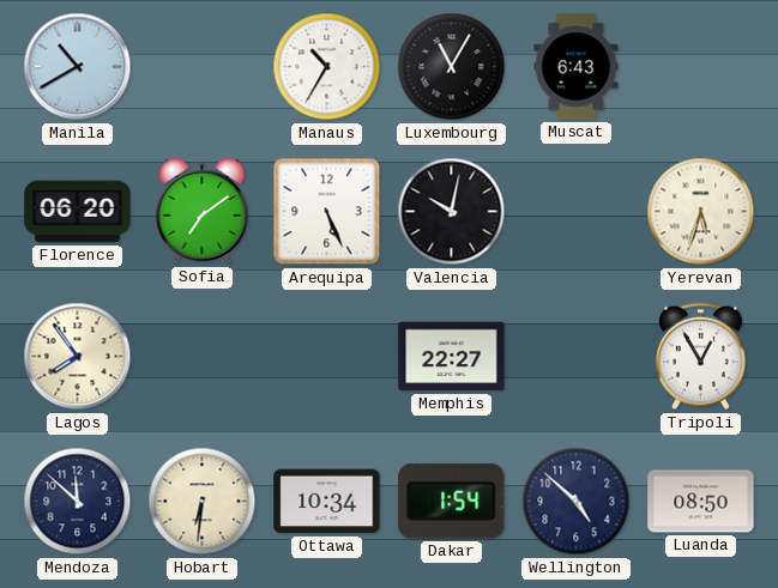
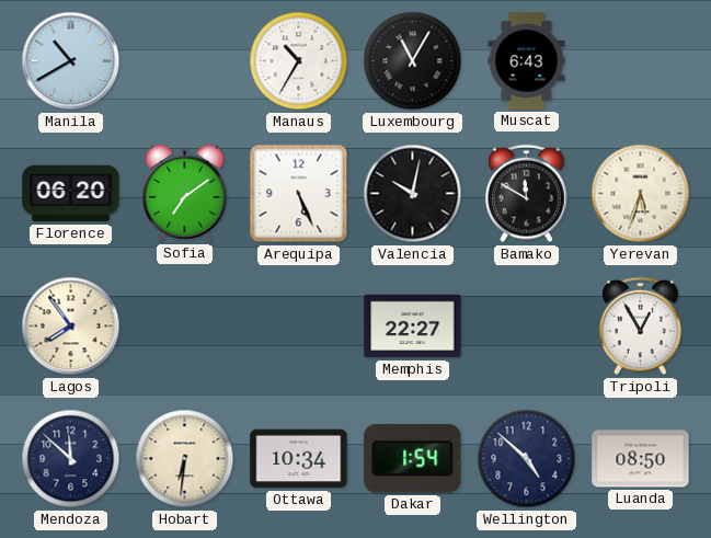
Bamako: none -> 11:50 (527, 194)
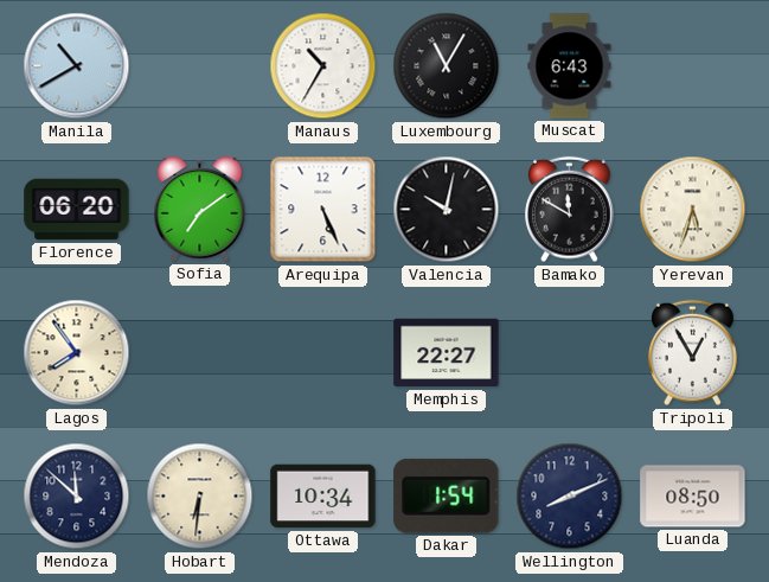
Wellington: 4:52 -> 8:11 (570, 497)
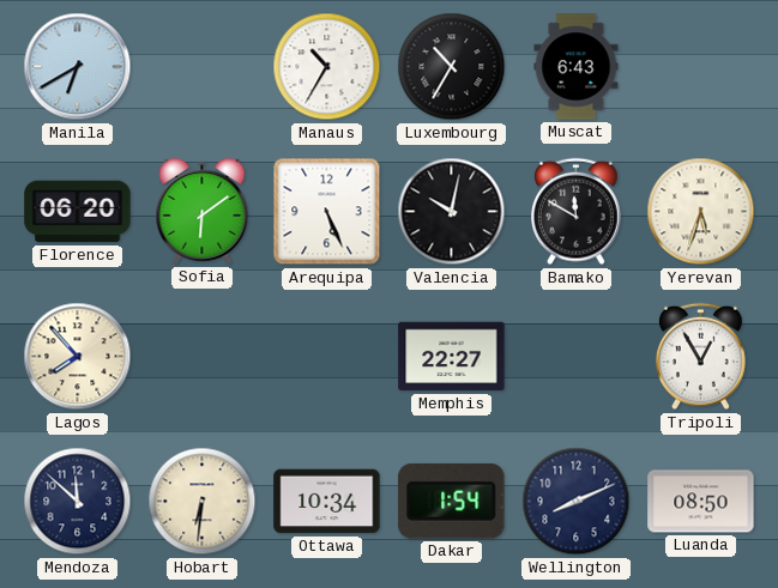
Manila: 10:40 -> 6:40 (78, 67)
Luxembourg: 11:05 -> 10:35 (452, 67)
Sofia: 7:09 -> 6:09 (203, 211)
Lagos: 7:54 -> 7:53 (78, 357)
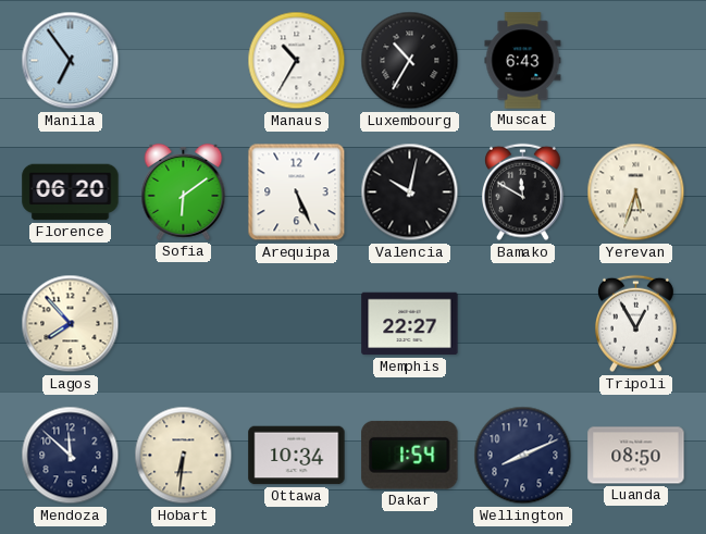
Manila: 6:40 -> 6:54 (71, 61)
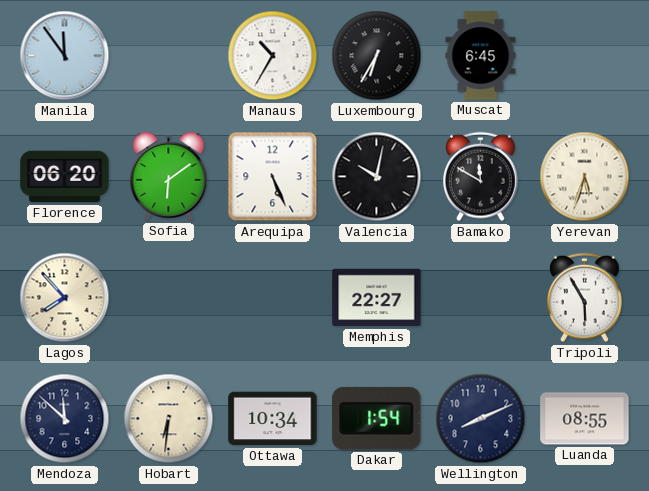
Manila: 6:54 -> 11:54 (65, 56)
Luxembourg: 10:35 -> 6:35 (377, 56)
Muscat: 6:43 -> 6:45 (481, 56)
Tripoli: 12:55 -> 5:55 (585, 298)
Luanda: 08:50 -> 08:55 (585, 419)
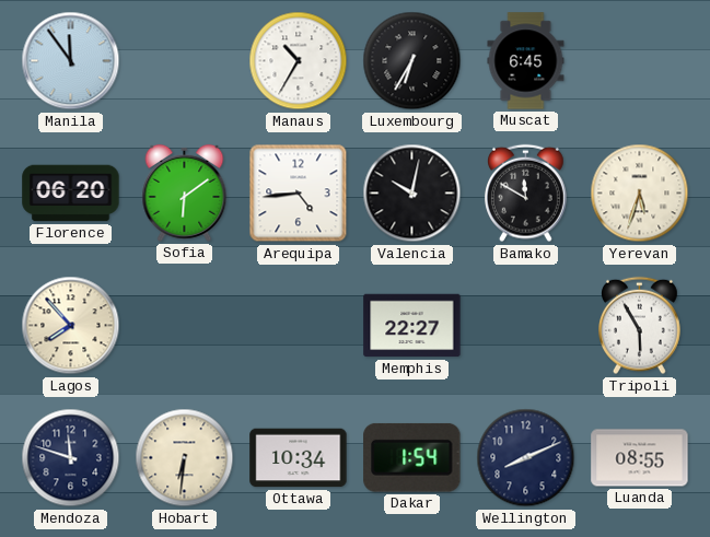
Arequipa: 5:26 -> 4:44 (299, 194)
Mendoza: 11:52 -> 11:48 (71, 458)
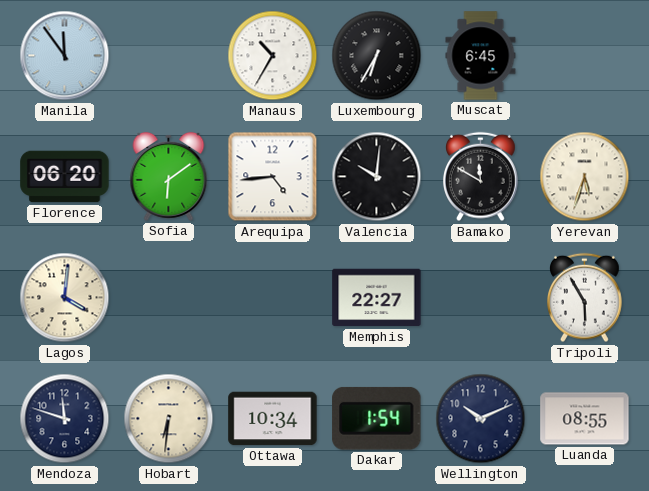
Valencia: 10:02 -> 10:01 (377, 177)
Lagos: 7:53 -> 4:01 (65, 298)
Wellington: 8:11 -> 10:11 (481, 419)
